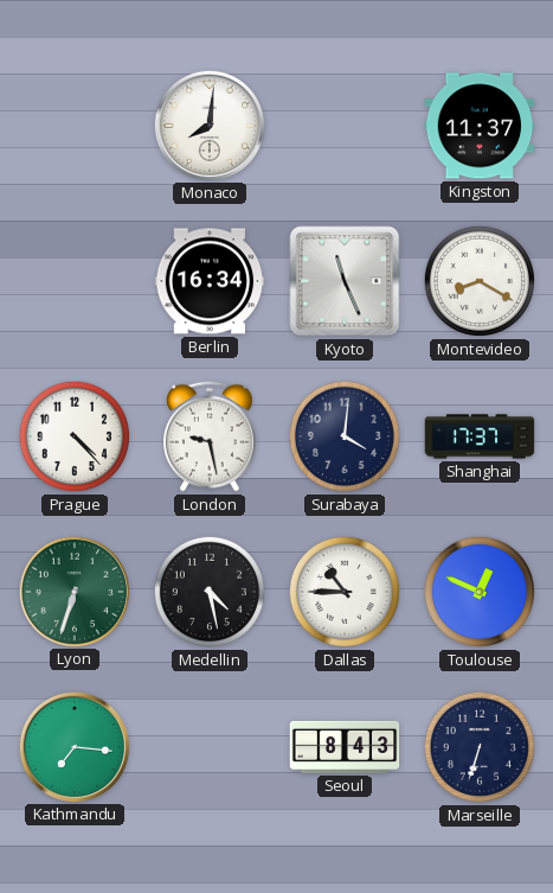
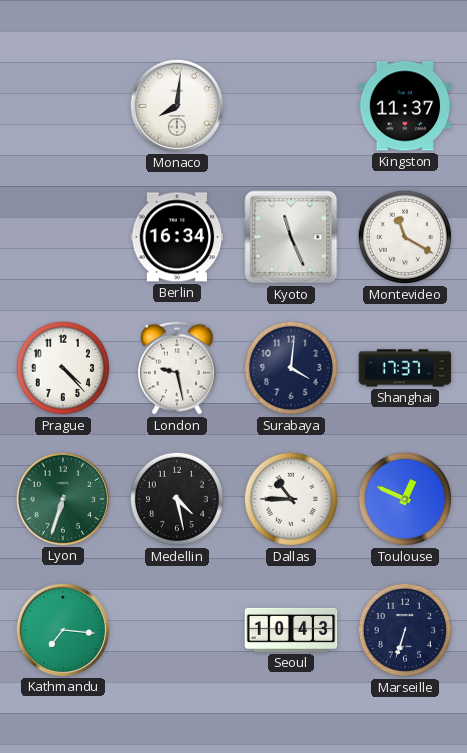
Montevideo: 8:20 -> 11:20 (405, 237)
Seoul: 8:43 -> 10:43 (291, 630)
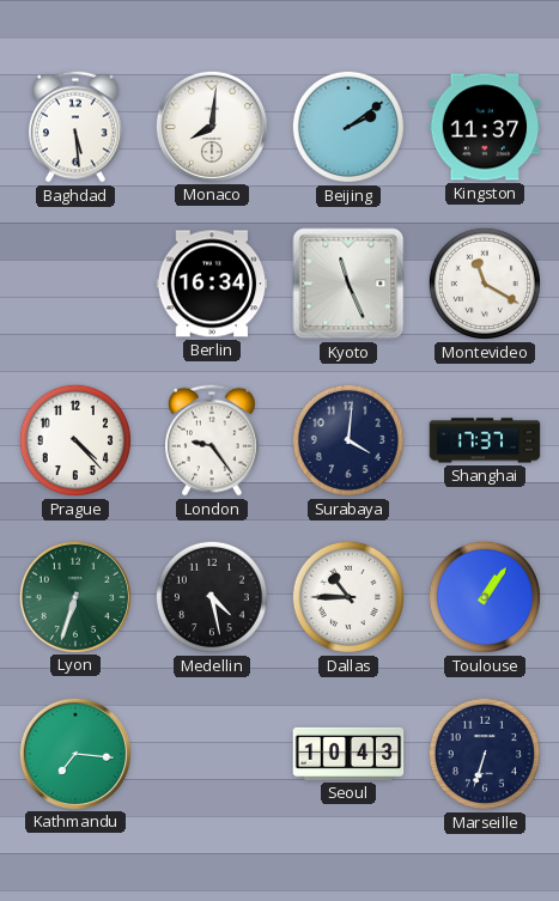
Baghdad: none -> 5:29 (77, 127)
Beijing: none -> 2:09 (348, 127)
London: 9:28 -> 9:24 (213, 440)
Toulouse: 12:49 -> 1:06 (485, 597)
